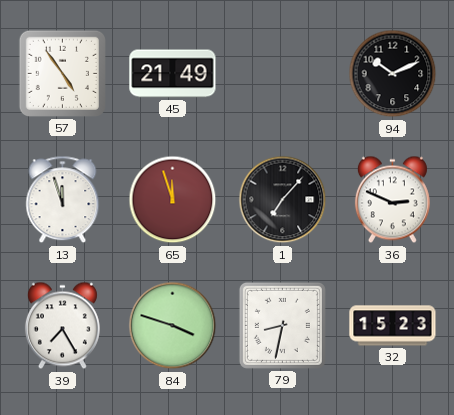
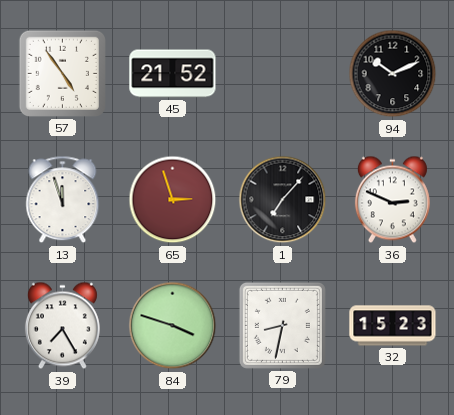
45: 21:49 -> 21:52 (173, 74)
65: 11:57 -> 2:57 (173, 200)
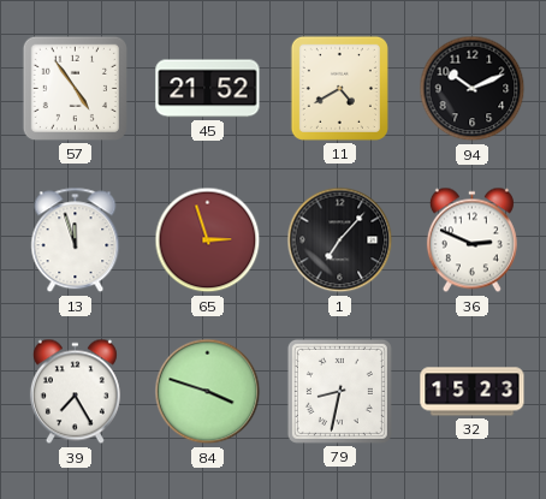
11: none -> 4:40 (339, 88)
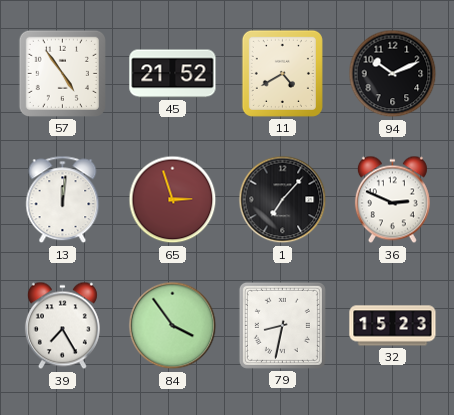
13: 11:57 -> 12:01 (63, 200)
84: 3:48 -> 3:54 (173, 326)
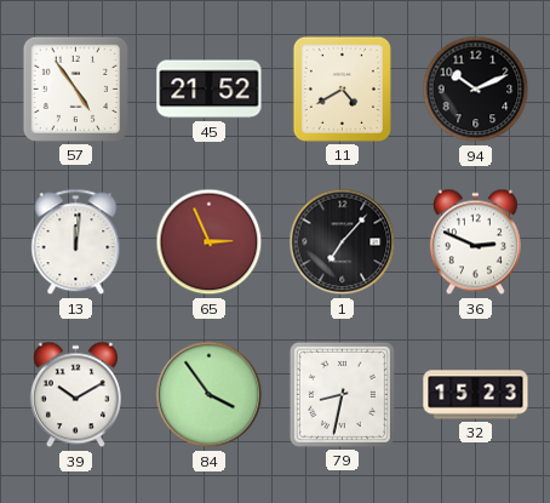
65: 2:57 -> 2:56 (210, 242)
39: 7:25 -> 10:10 (75, 395)
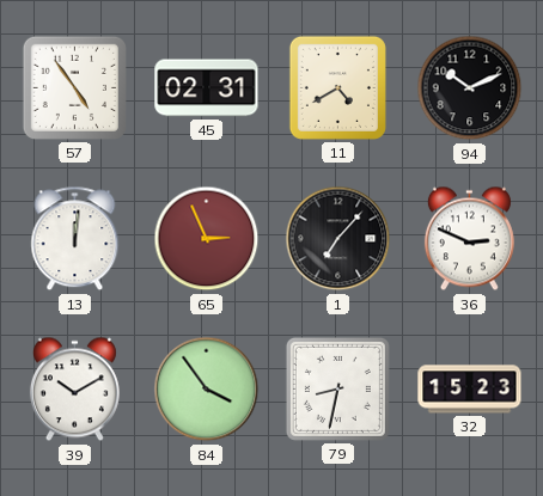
45: 21:52 -> 02:31 (207, 88)
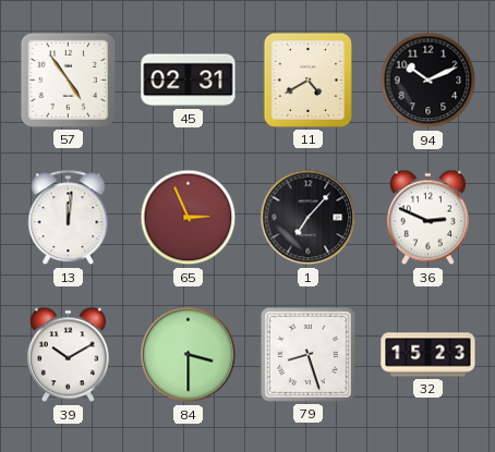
84: 3:54 -> 3:30 (189, 355)
79: 8:32 -> 8:27 (307, 354)
